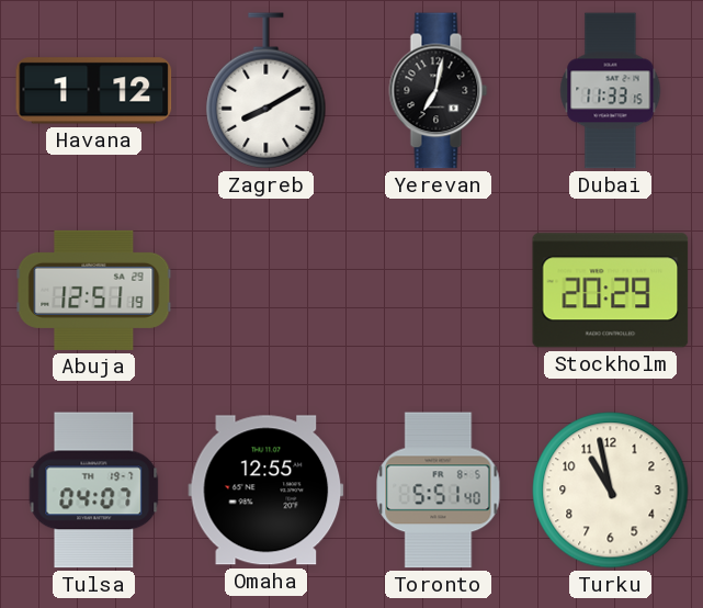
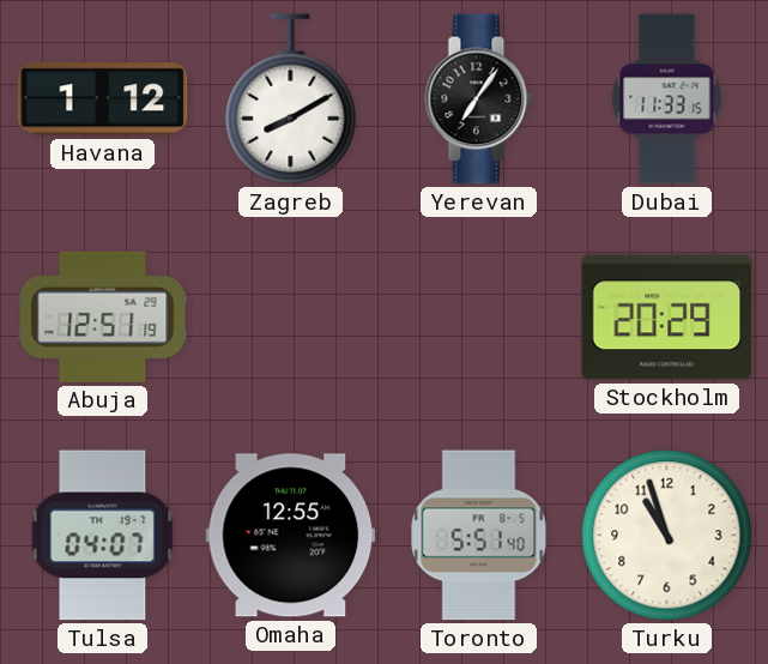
Yerevan: 7:02 -> 7:06 (479, 99)
Turku: 10:58 -> 10:57 (667, 536)
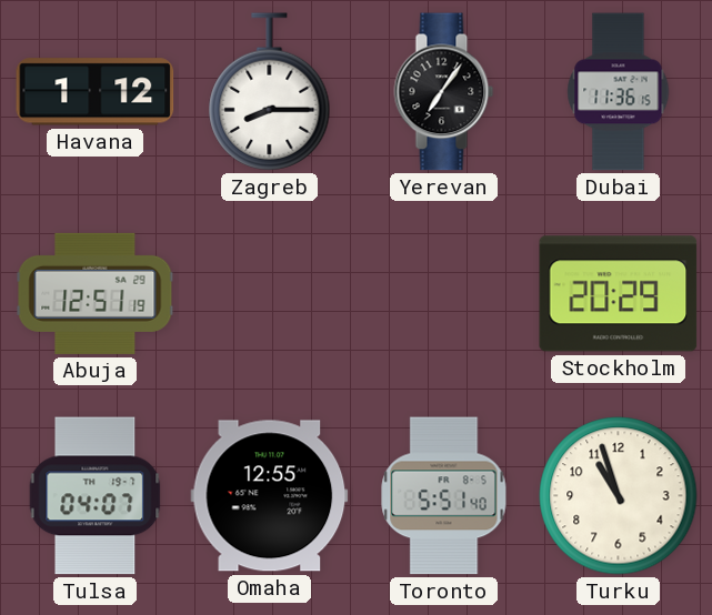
Zagreb: 8:10 -> 8:15 (270, 92)
Dubai: 11:33 -> 11:36 (619, 92)
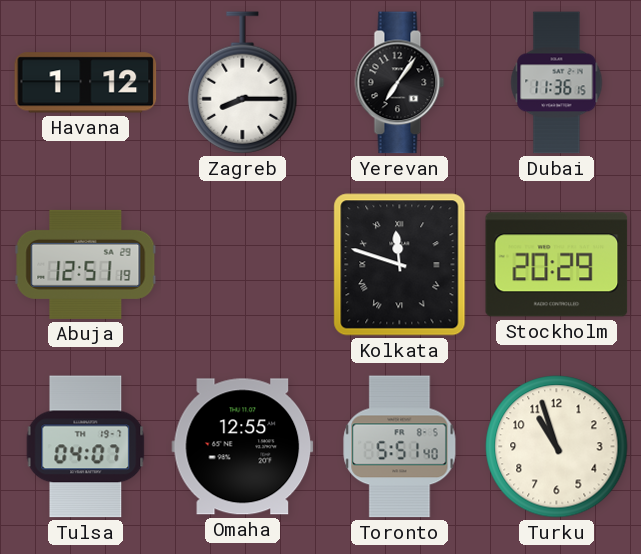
Kolkata: none -> 11:48 (400, 265)
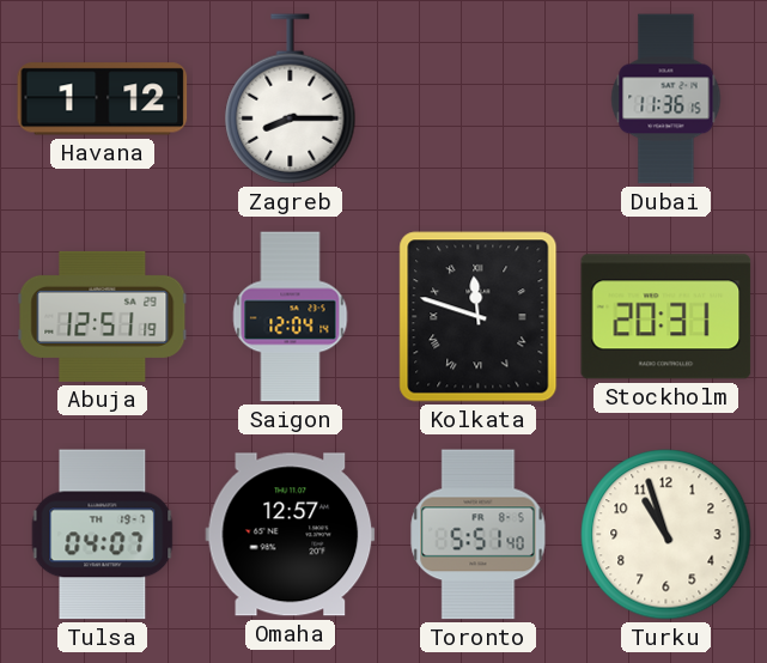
Yerevan: 7:06 -> none (400, 83)
Saigon: none -> 12:04 (291, 317)
Stockholm: 20:29 -> 20:31 (666, 317)
Omaha: 12:55 -> 12:57 (291, 535)
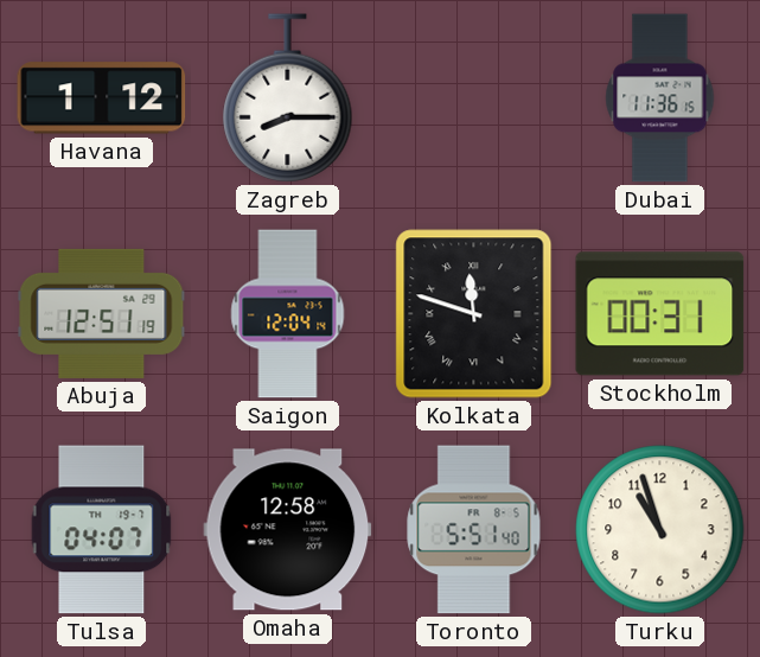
Stockholm: 20:31 -> 00:31 (660, 314)
Omaha: 12:57 -> 12:58 (288, 530)
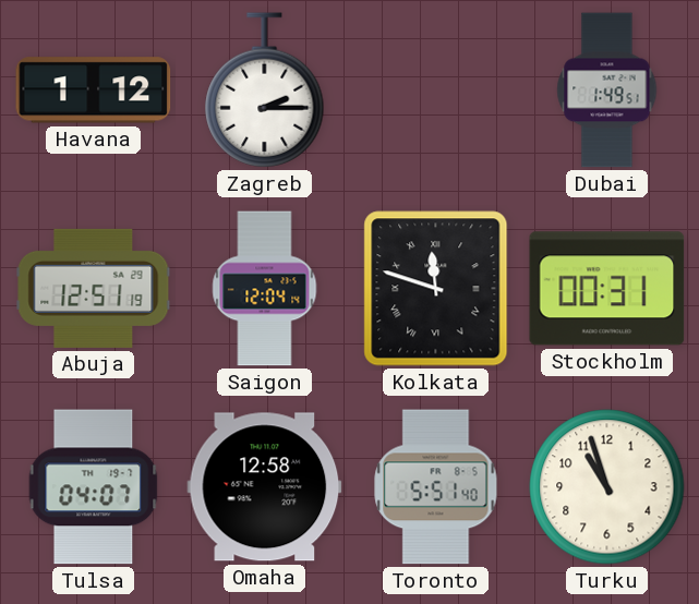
Zagreb: 8:15 -> 2:15 (265, 90)
Dubai: 11:36 -> 1:49 (607, 90)
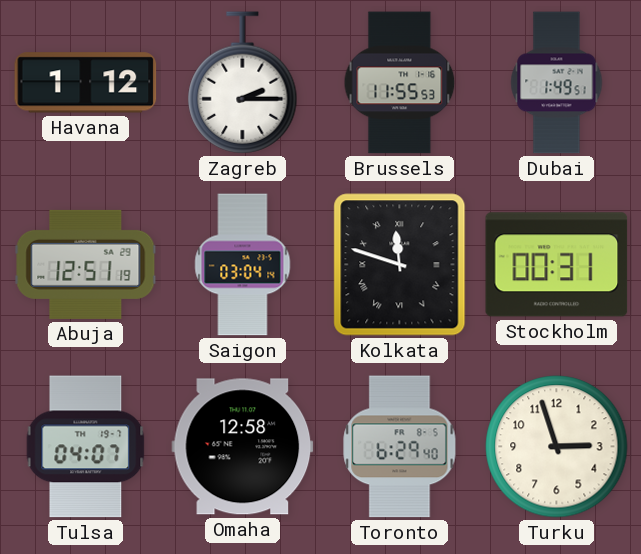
Brussels: none -> 11:55 (400, 83)
Saigon: 12:04 -> 03:04 (243, 265)
Toronto: 5:51 -> 6:29 (400, 447)
Turku: 10:57 -> 2:57 (557, 447)
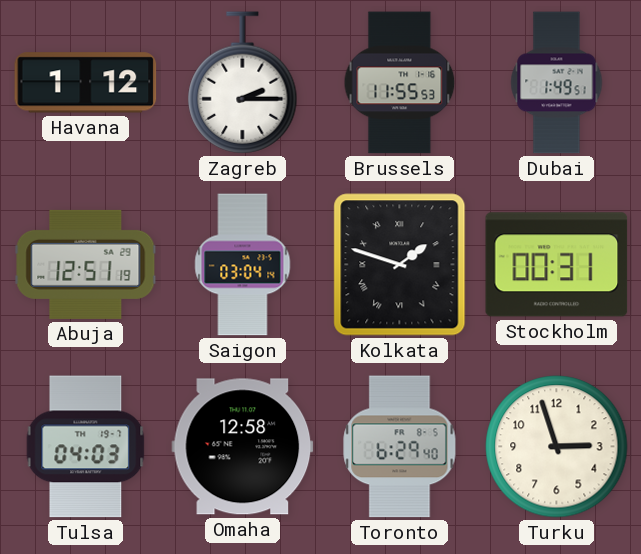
Kolkata: 11:48 -> 1:48 (400, 265)
Tulsa: 04:07 -> 04:03 (86, 447)
